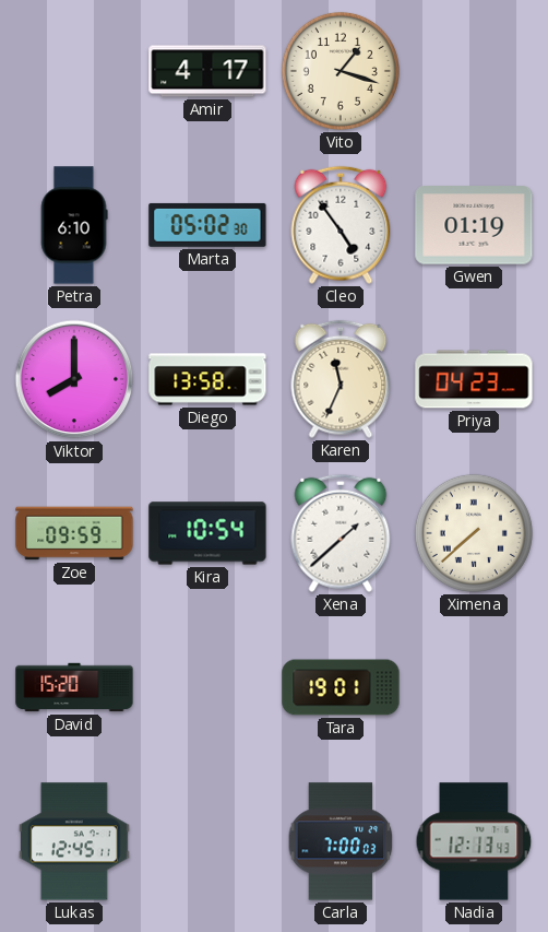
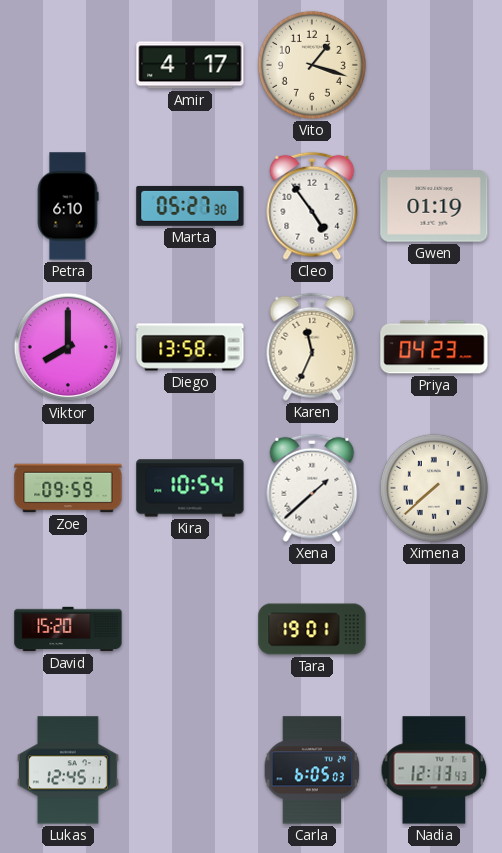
Marta: 05:02 -> 05:27 (190, 206)
Carla: 7:00 -> 6:05 (312, 770)
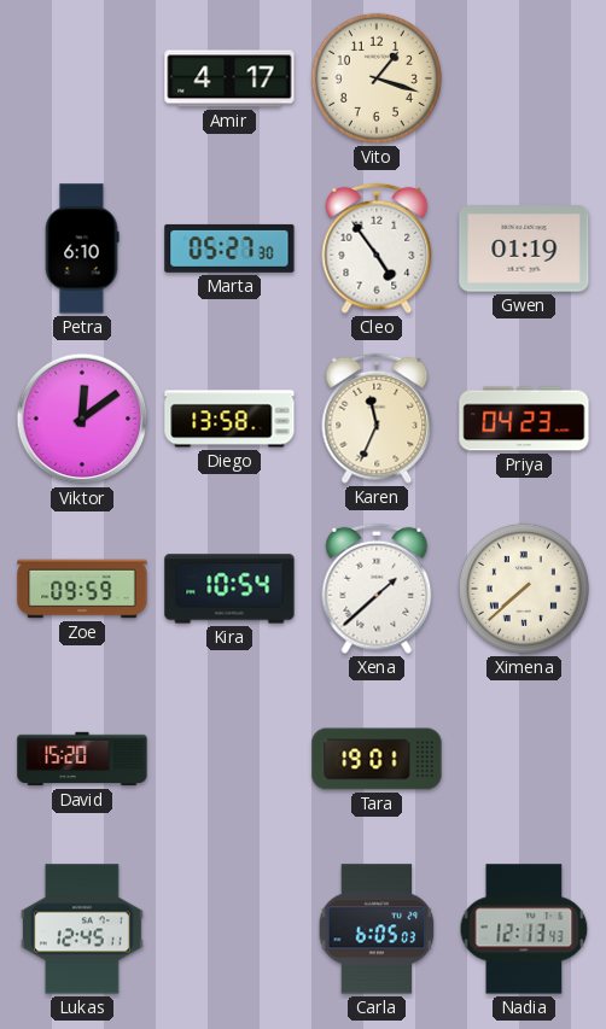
Viktor: 8:00 -> 12:09 (82, 419)
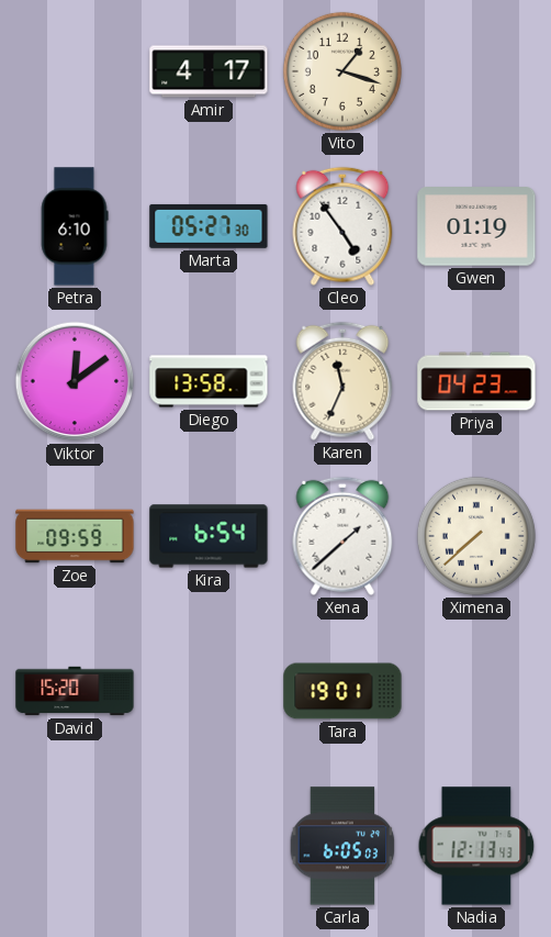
Kira: 10:54 -> 6:54 (209, 536)
Lukas: 12:45 -> none (82, 929)
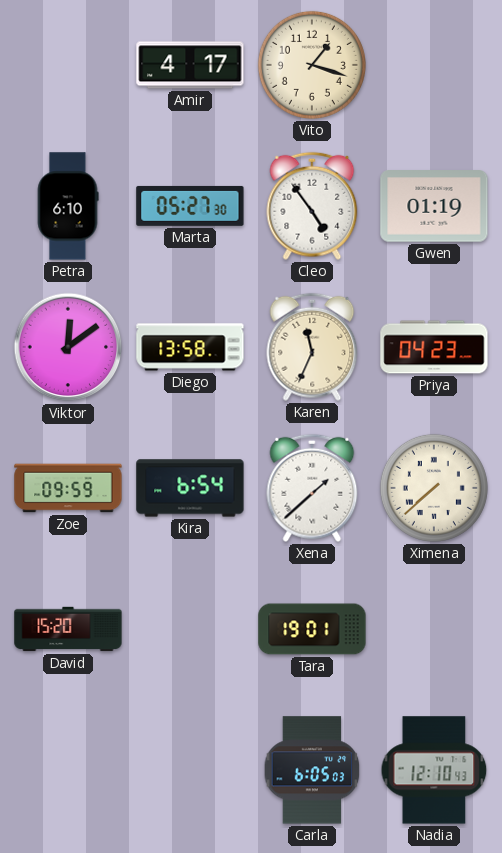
Nadia: 12:13 -> 12:10 (434, 770)
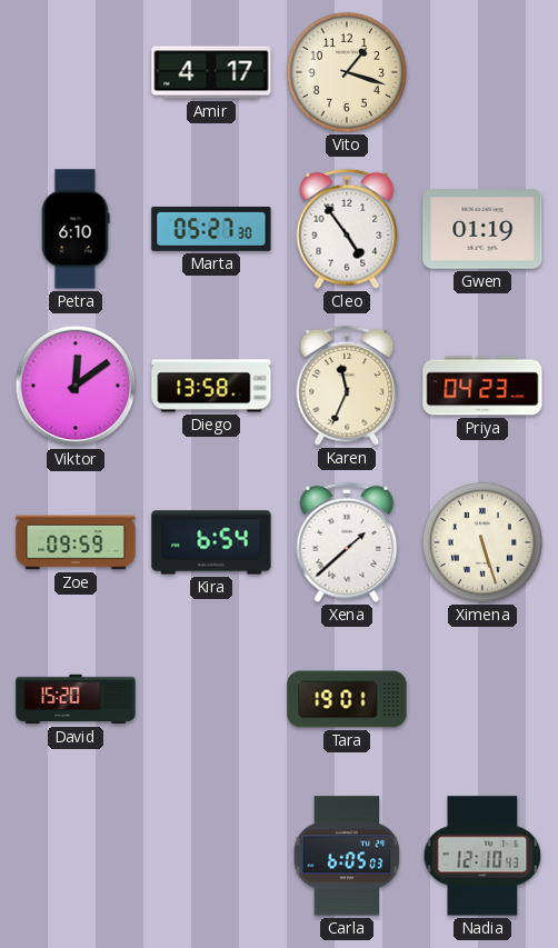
Ximena: 7:38 -> 5:27 (482, 542)
